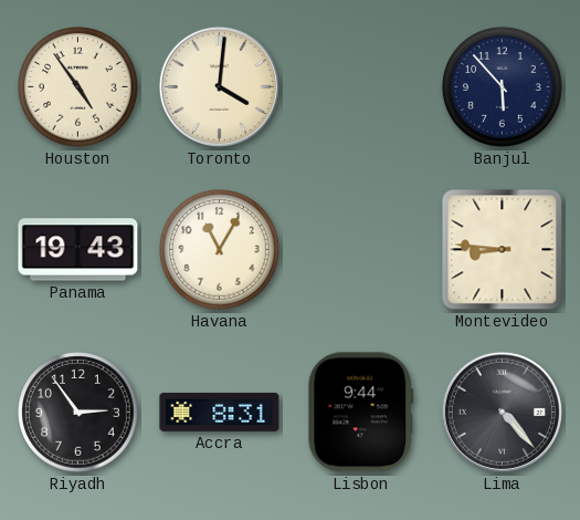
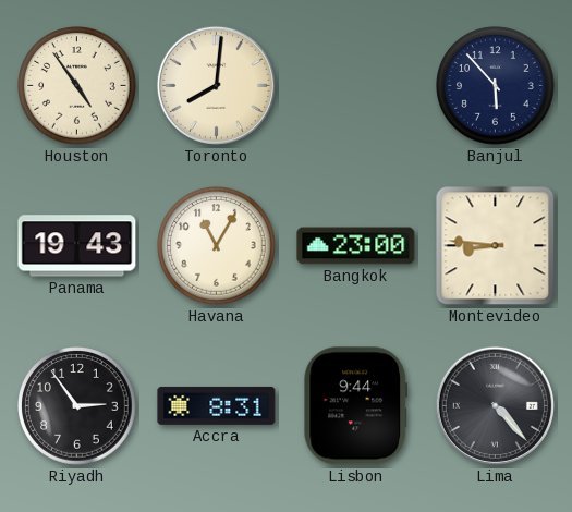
Toronto: 4:01 -> 8:01 (216, 85)
Bangkok: none -> 23:00 (356, 246)
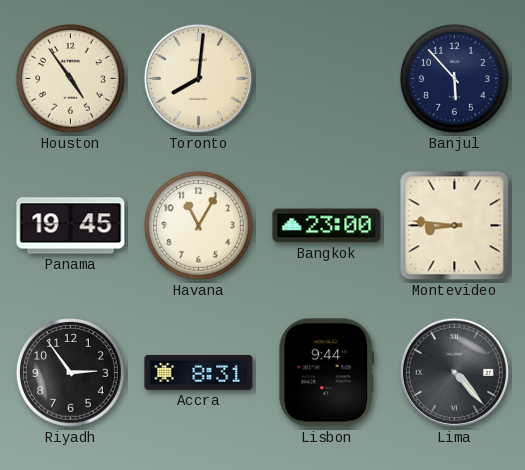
Panama: 19:43 -> 19:45 (71, 226)
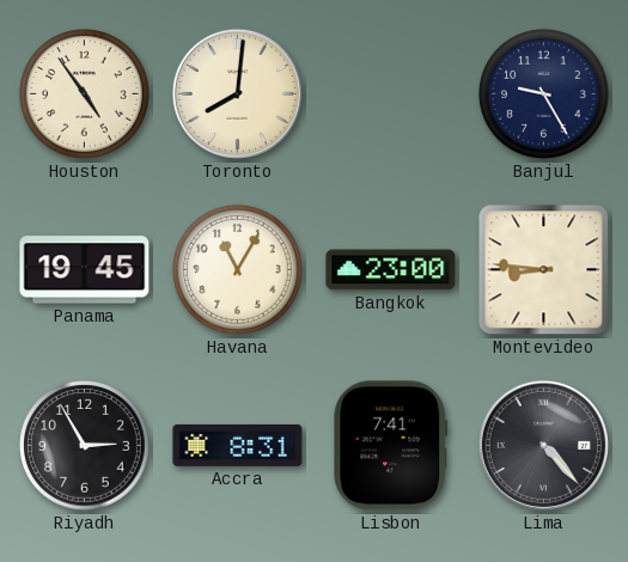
Banjul: 5:53 -> 9:25 (544, 94)
Riyadh: 2:54 -> 2:55 (85, 446)
Lisbon: 9:44 -> 7:41 (391, 446)
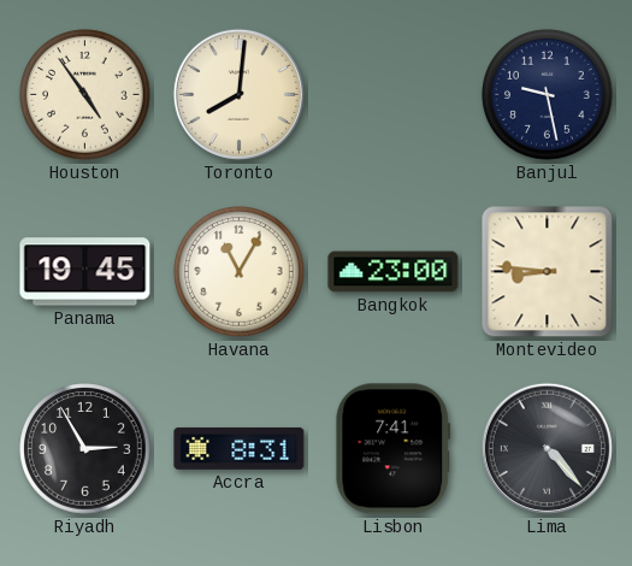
Banjul: 9:25 -> 9:28 (548, 95)
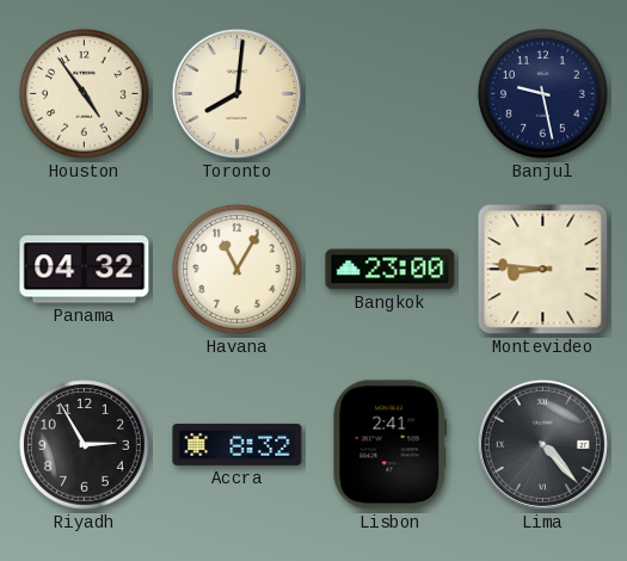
Panama: 19:45 -> 04:32 (85, 270)
Accra: 8:31 -> 8:32 (238, 444)
Lisbon: 7:41 -> 2:41 (391, 445)
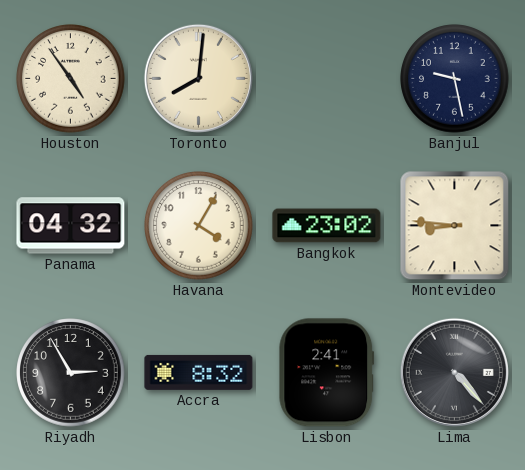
Havana: 11:05 -> 4:05 (199, 226)
Bangkok: 23:00 -> 23:02 (327, 226)
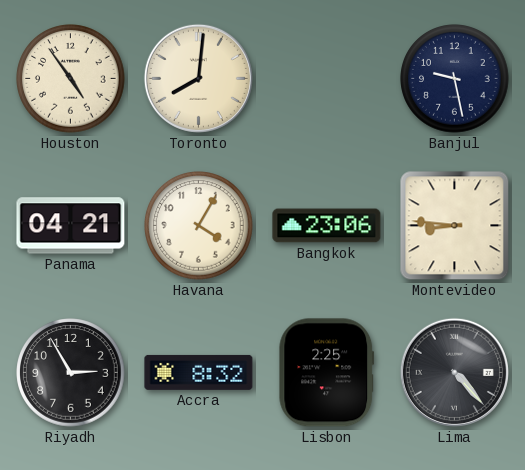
Panama: 04:32 -> 04:21 (71, 226)
Bangkok: 23:02 -> 23:06 (327, 226)
Lisbon: 2:41 -> 2:25 (327, 373)
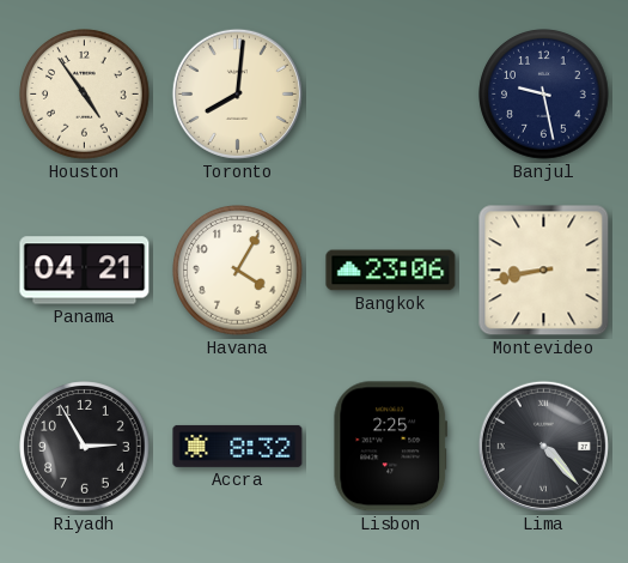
Montevideo: 8:46 -> 8:43 (544, 271)
